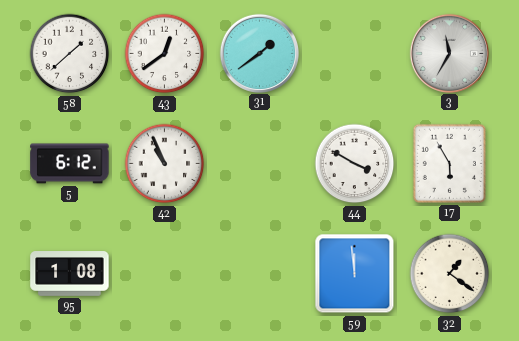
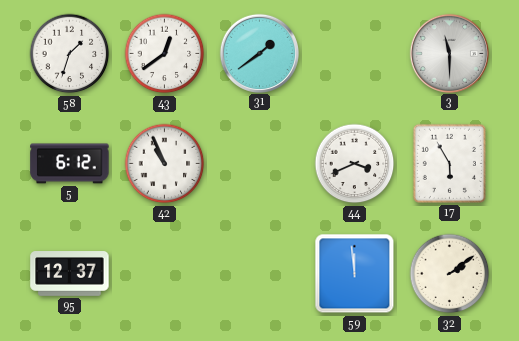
58: 1:38 -> 1:33 (70, 54)
3: 11:35 -> 11:30 (449, 53)
44: 3:50 -> 3:41 (355, 164)
95: 1:08 -> 12:37 (70, 274)
32: 1:21 -> 2:09 (450, 274)
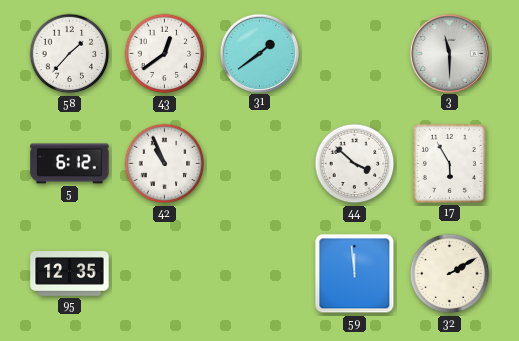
58: 1:33 -> 1:37 (70, 54)
44: 3:41 -> 3:52 (355, 164)
95: 12:37 -> 12:35 (70, 274)
32: 2:09 -> 2:10 (450, 274)
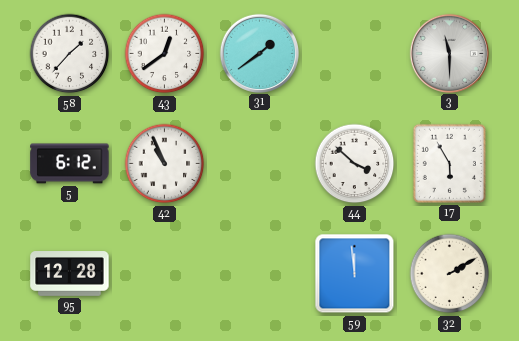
95: 12:35 -> 12:28 (70, 274)
